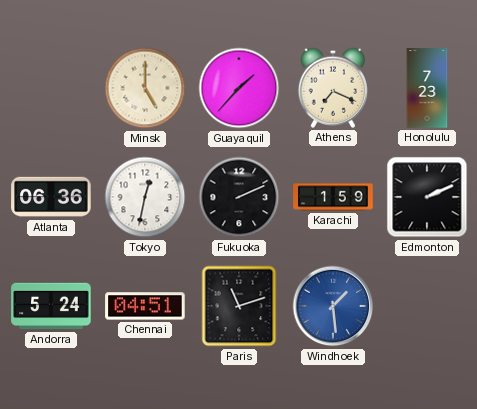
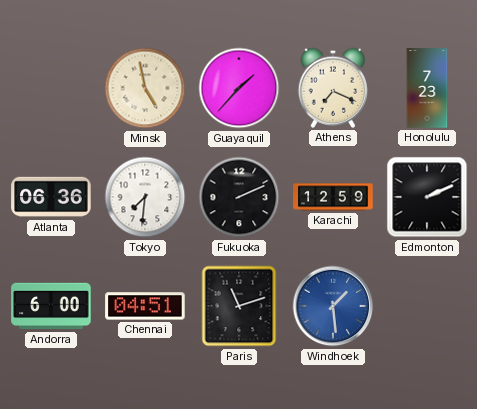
Minsk: 5:00 -> 4:58 (145, 88)
Tokyo: 12:32 -> 7:31 (145, 197)
Karachi: 1:59 -> 12:59 (333, 197)
Andorra: 5:24 -> 6:00 (51, 306)
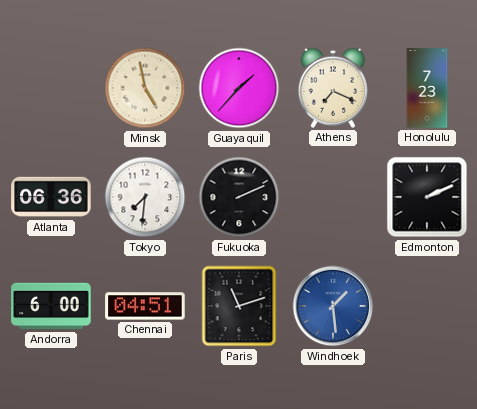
Karachi: 12:59 -> none (333, 197)
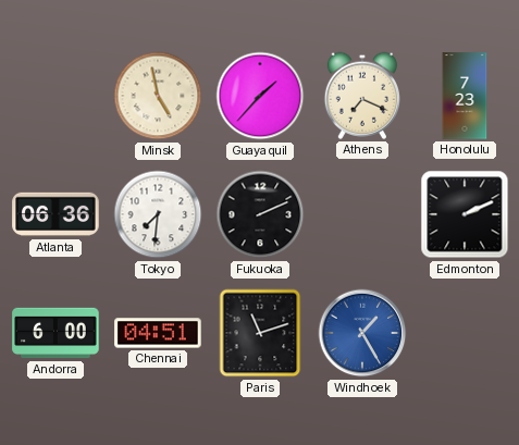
Windhoek: 1:29 -> 1:25 (362, 333)
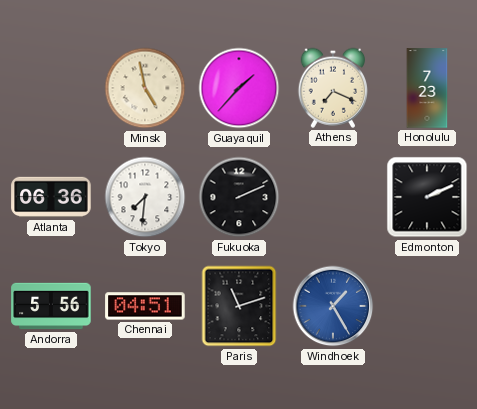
Andorra: 6:00 -> 5:56 (51, 306)
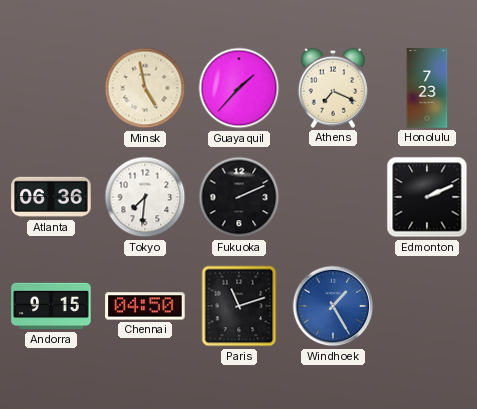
Andorra: 5:56 -> 9:15 (51, 306)
Chennai: 04:51 -> 04:50 (145, 306)
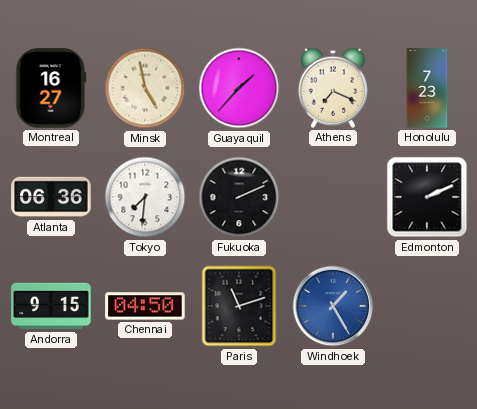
Montreal: none -> 16:27 (51, 88)
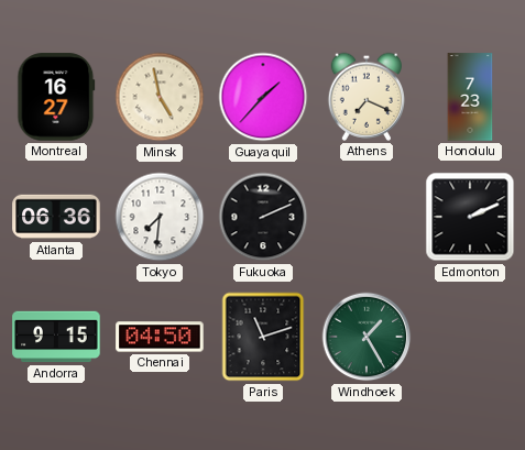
Windhoek dial: blue -> green (367, 337)
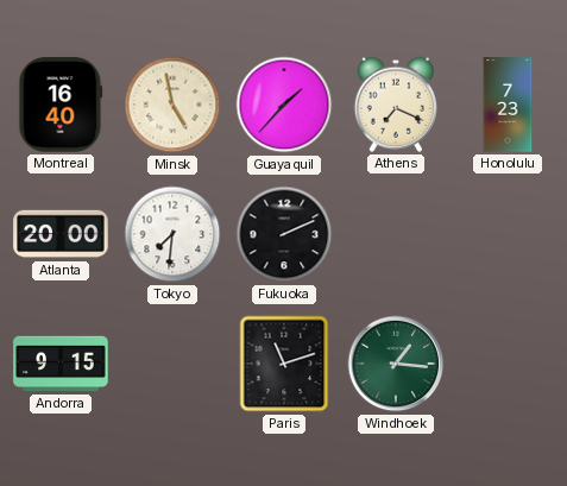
Montreal: 16:27 -> 16:40 (61, 105)
Atlanta: 06:36 -> 20:00 (61, 234)
Edmonton: 2:11 -> none (470, 217)
Chennai: 04:50 -> none (160, 337)
Windhoek: 1:25 -> 1:16 (396, 364)
